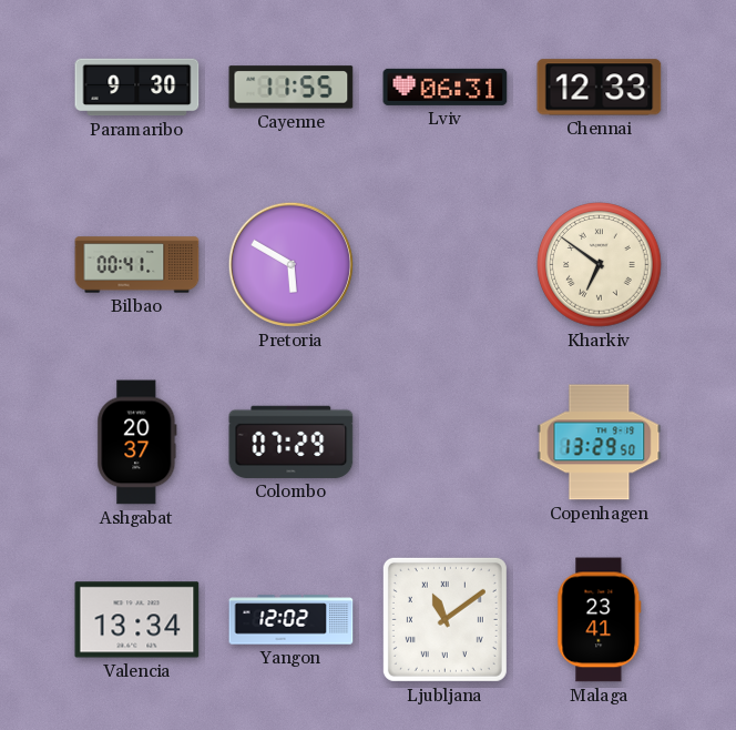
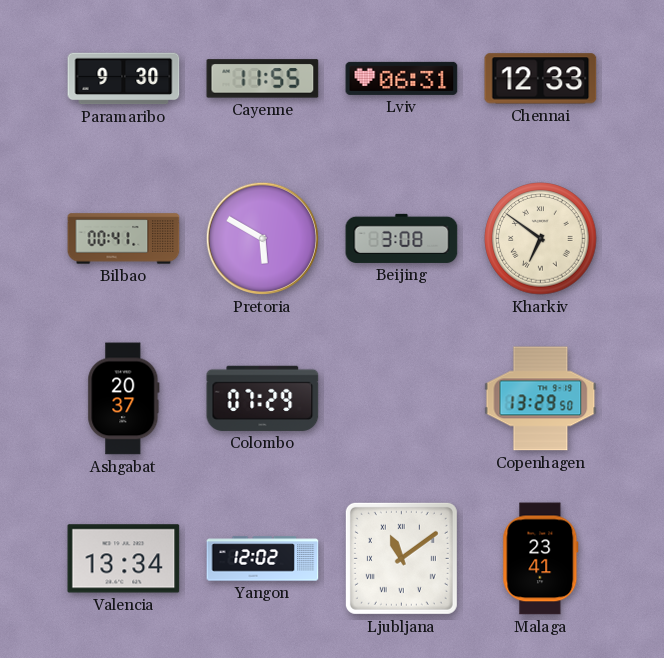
Beijing: none -> 3:08 (402, 238)
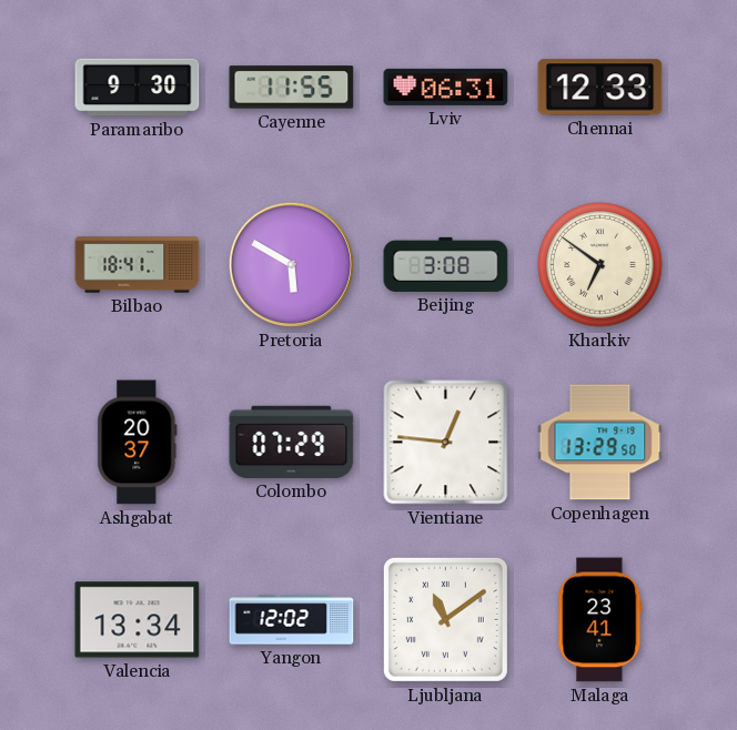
Bilbao: 00:41 -> 18:41 (138, 265)
Vientiane: none -> 12:46 (446, 443)
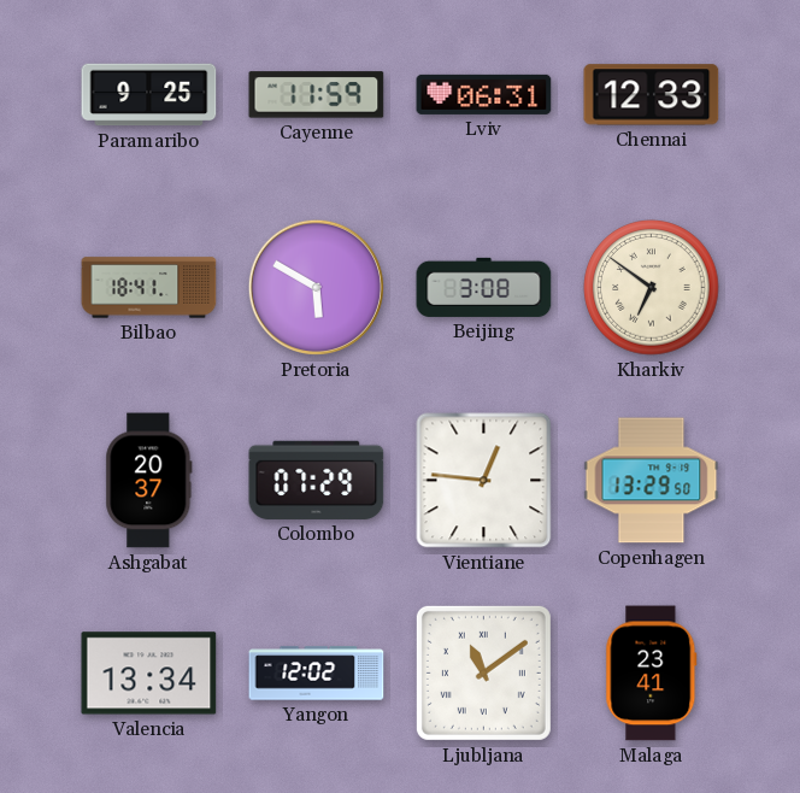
Paramaribo: 9:30 -> 9:25 (149, 95)
Cayenne: 11:55 -> 11:59 (317, 95)
